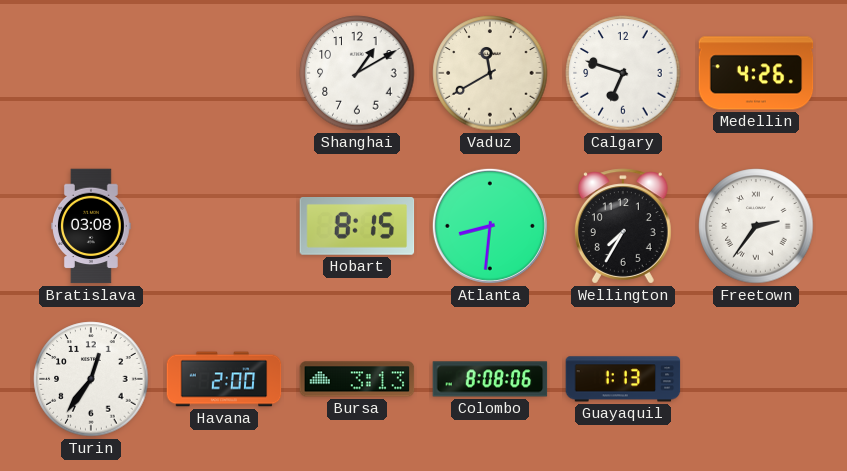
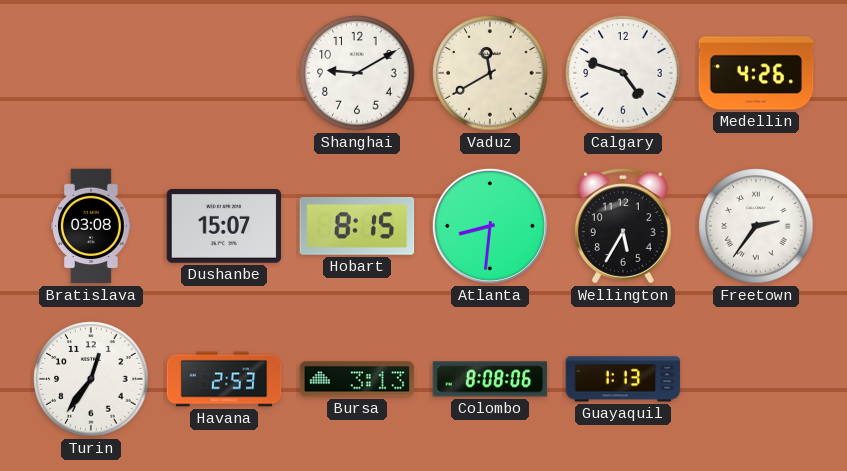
Shanghai: 1:10 -> 9:10 (357, 73)
Calgary: 6:48 -> 4:48 (623, 73)
Dushanbe: none -> 15:07 (224, 226)
Wellington: 7:35 -> 5:35 (623, 226)
Havana: 2:00 -> 2:53 (224, 379)
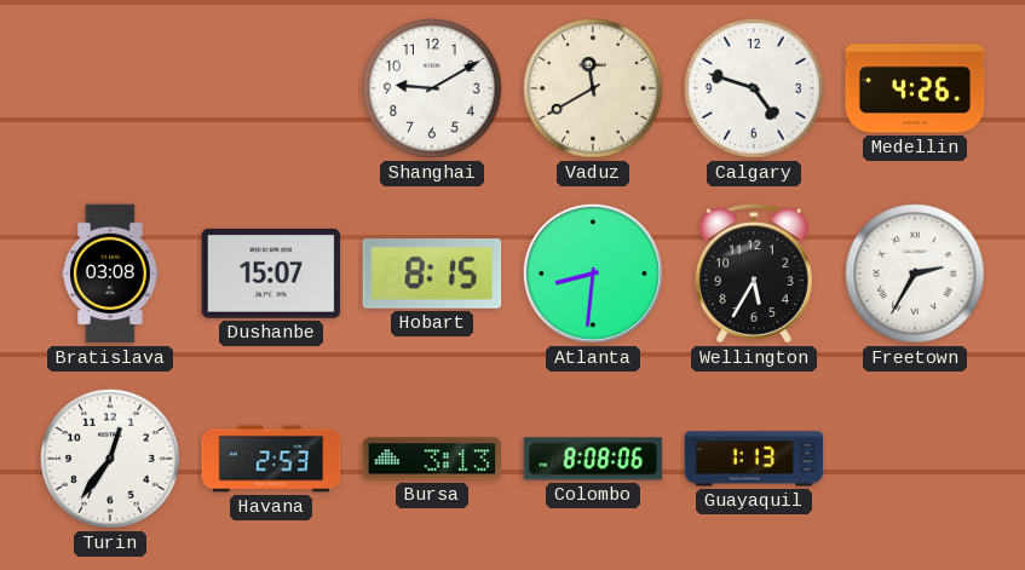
Freetown: 2:36 -> 2:35 (915, 274)
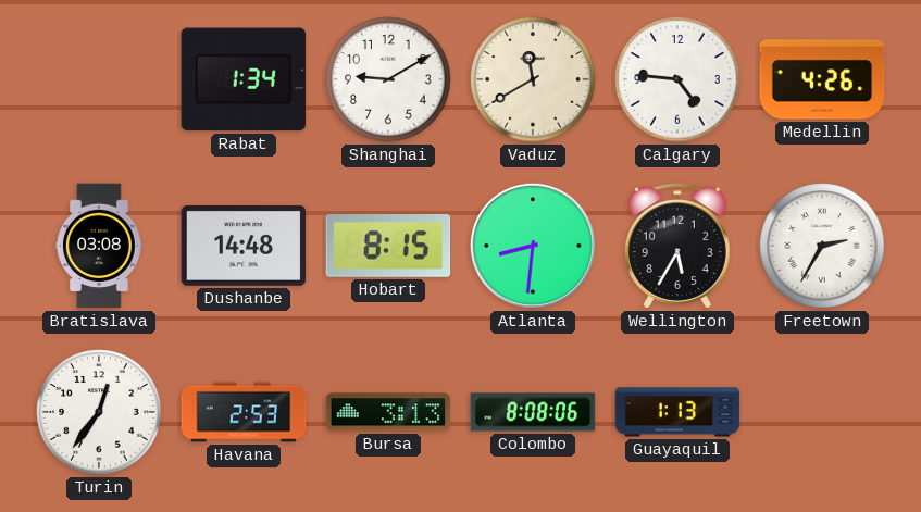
Rabat: none -> 1:34 (244, 79)
Calgary: 4:48 -> 4:46 (677, 79)
Dushanbe: 15:07 -> 14:48 (244, 246)
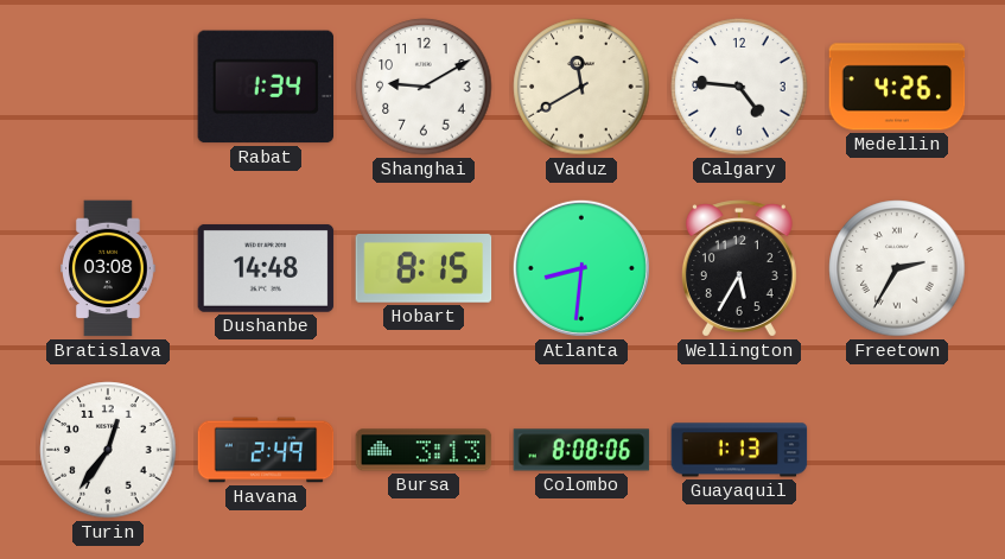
Havana: 2:53 -> 2:49 (266, 450)
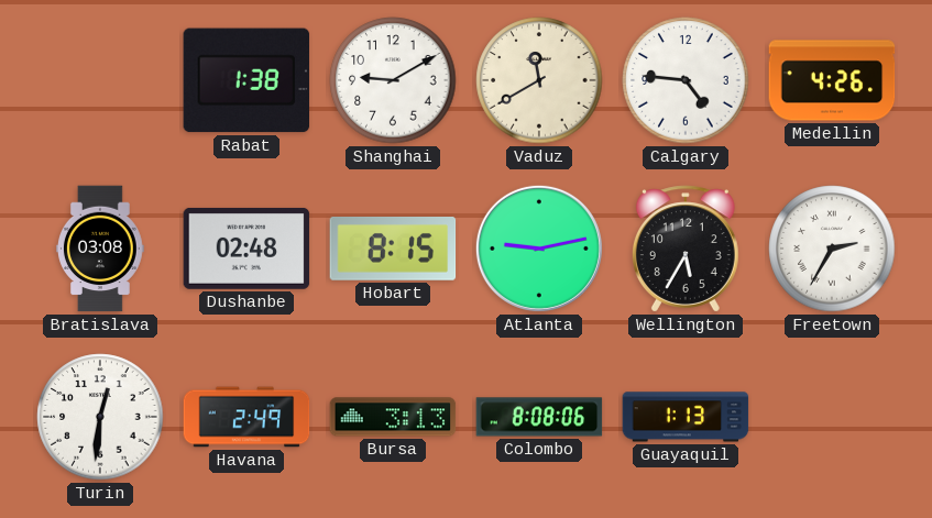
Rabat: 1:34 -> 1:38 (246, 80)
Dushanbe: 14:48 -> 02:48 (246, 249)
Atlanta: 8:31 -> 9:13 (539, 249)
Turin: 12:36 -> 12:31 (100, 417)
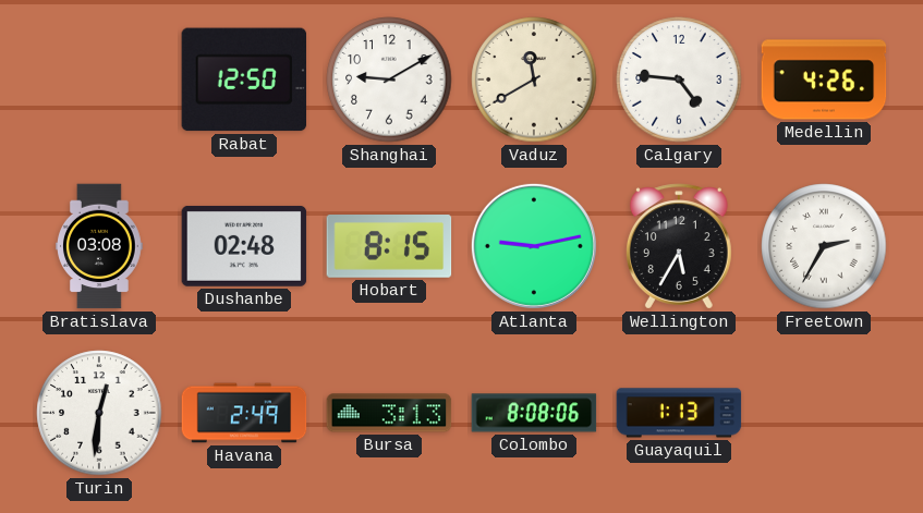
Rabat: 1:38 -> 12:50 (244, 80)
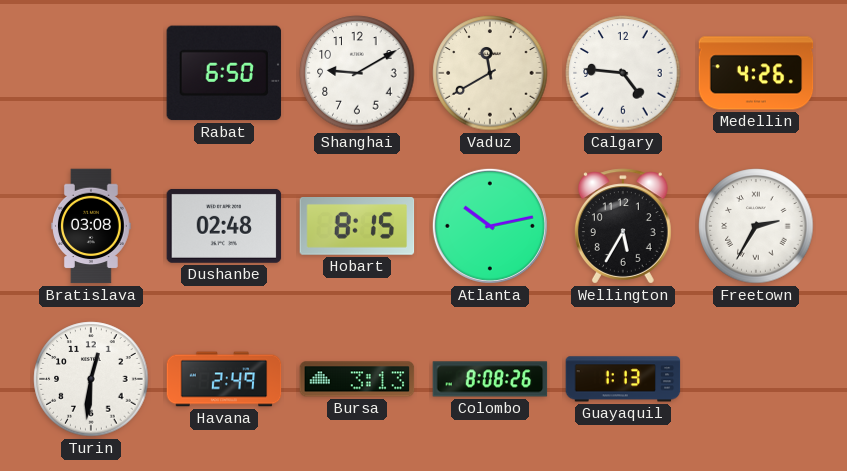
Rabat: 12:50 -> 6:50 (224, 73)
Atlanta: 9:13 -> 10:13 (490, 226)
Colombo: 8:08:06 -> 8:08:26 (490, 379)
